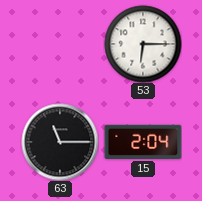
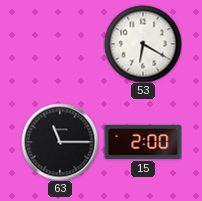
53: 6:15 -> 6:20 (143, 44)
15: 2:04 -> 2:00 (143, 142)
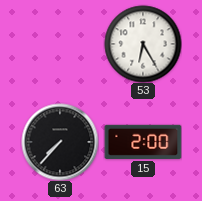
53: 6:20 -> 6:25 (143, 44)
63: 11:15 -> 7:37 (60, 142)
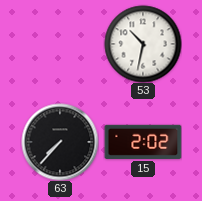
53: 6:25 -> 10:32 (143, 44)
15: 2:00 -> 2:02 (143, 142)
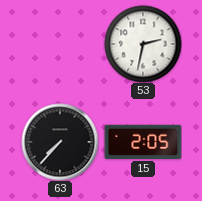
53: 10:32 -> 2:32 (143, 44)
15: 2:02 -> 2:05 (143, 142)
